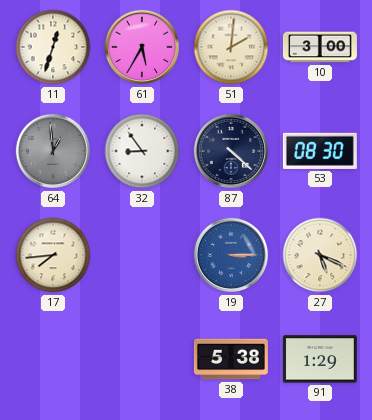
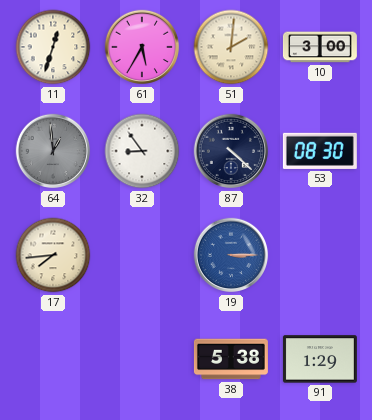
27: 5:19 -> none (320, 255)
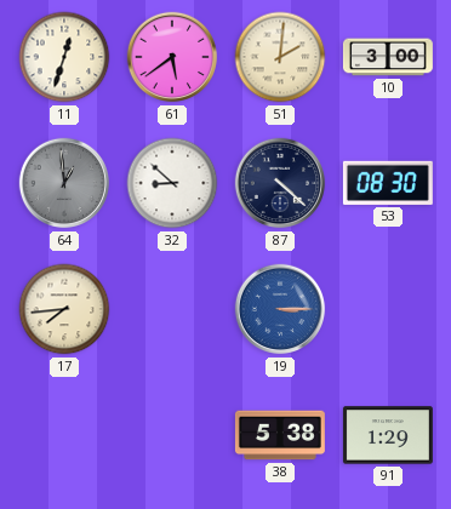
61: 5:35 -> 5:39 (172, 57)
32: 8:54 -> 8:52 (172, 183)
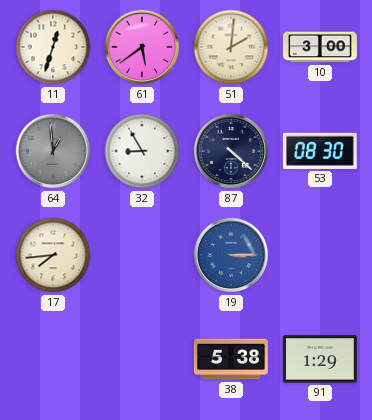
32: 8:52 -> 8:55 (142, 151)
